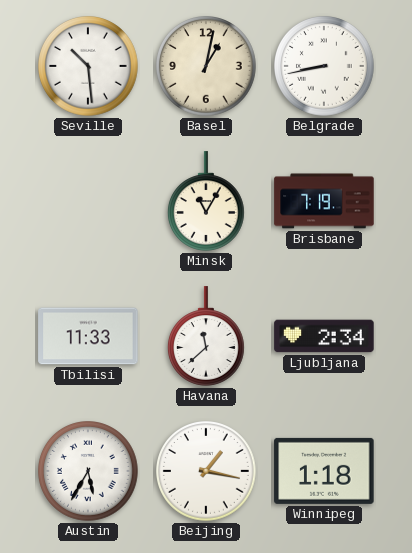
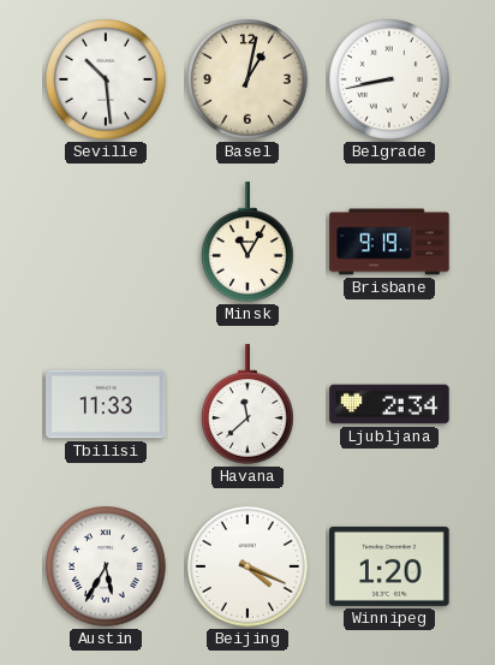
Brisbane: 7:19 -> 9:19 (389, 242)
Beijing: 1:17 -> 4:19 (249, 568)
Winnipeg: 1:18 -> 1:20 (389, 566)
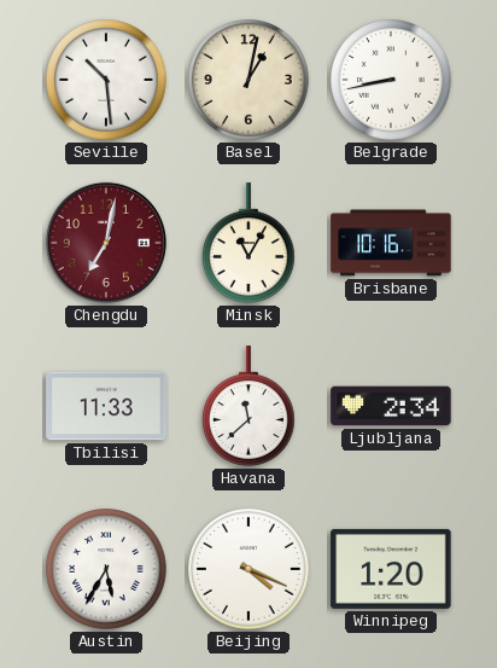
Chengdu: none -> 7:02 (106, 243)
Brisbane: 9:19 -> 10:16 (391, 243)
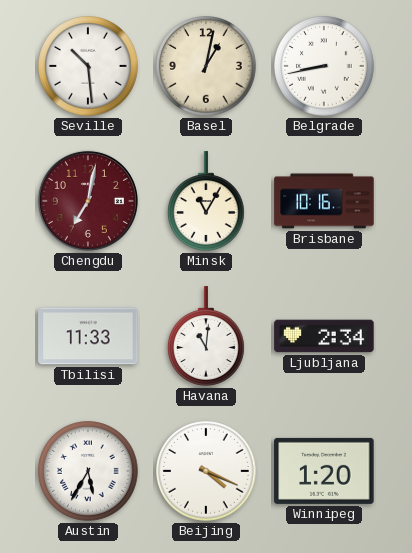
Havana: 11:38 -> 11:01 (206, 336)
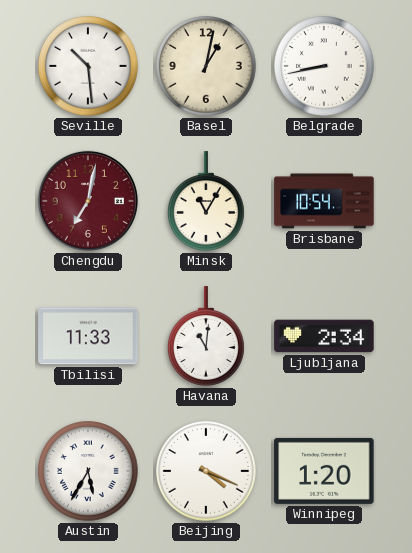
Brisbane: 10:16 -> 10:54 (324, 201)
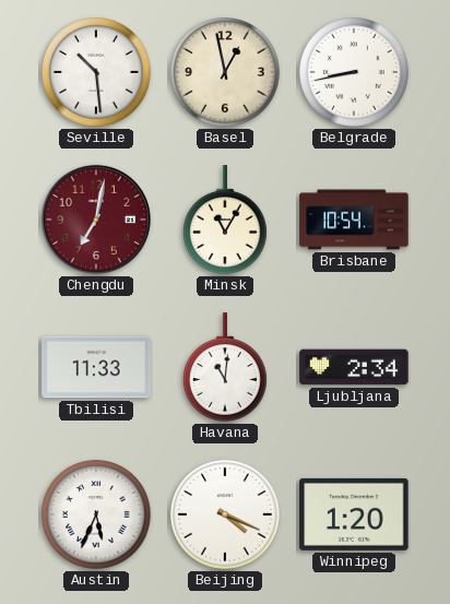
Basel: 1:02 -> 12:58 (226, 73)
Austin: 5:35 -> 5:34 (97, 516)
